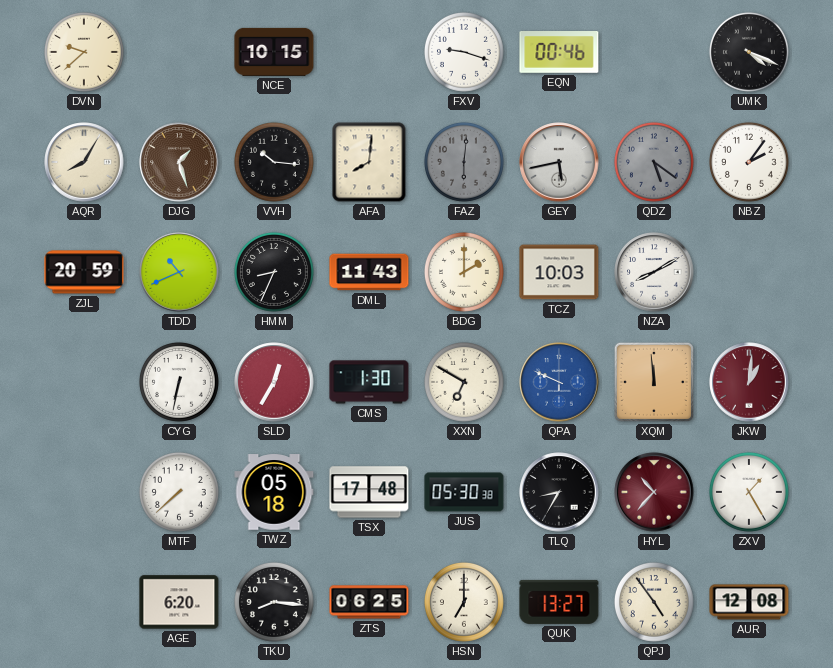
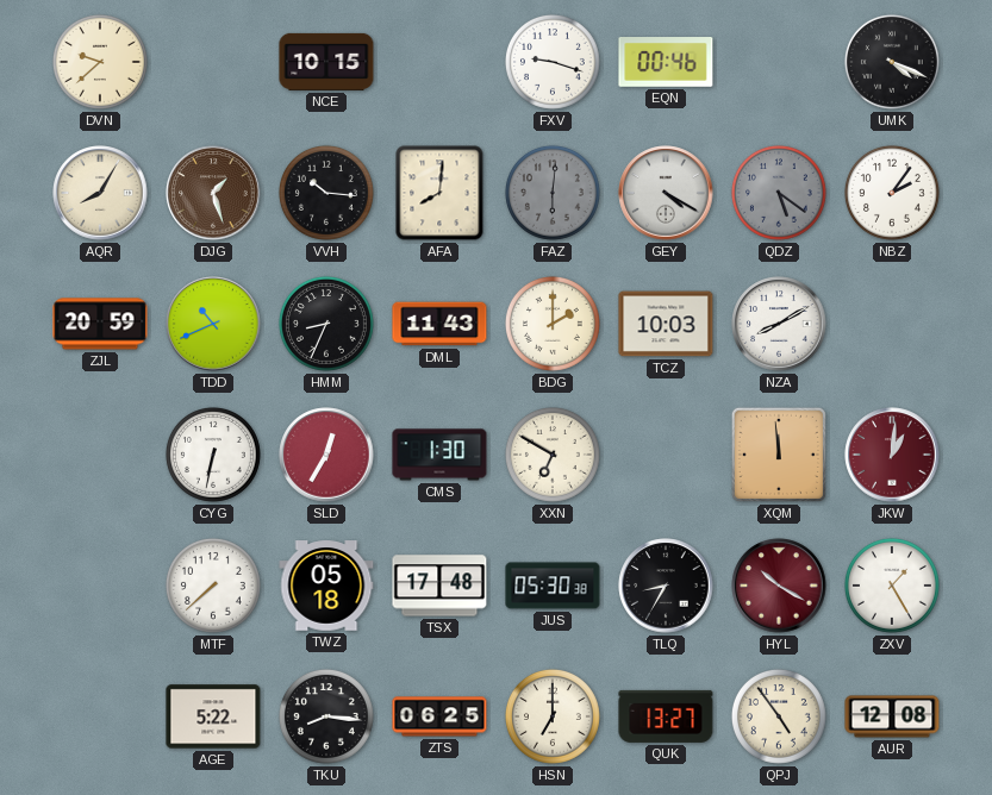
GEY: 5:43 -> 4:20 (666, 193)
QPA: 9:49 -> none (559, 382)
HYL: 10:37 -> 10:20 (779, 586)
AGE: 6:20 -> 5:22 (213, 716)
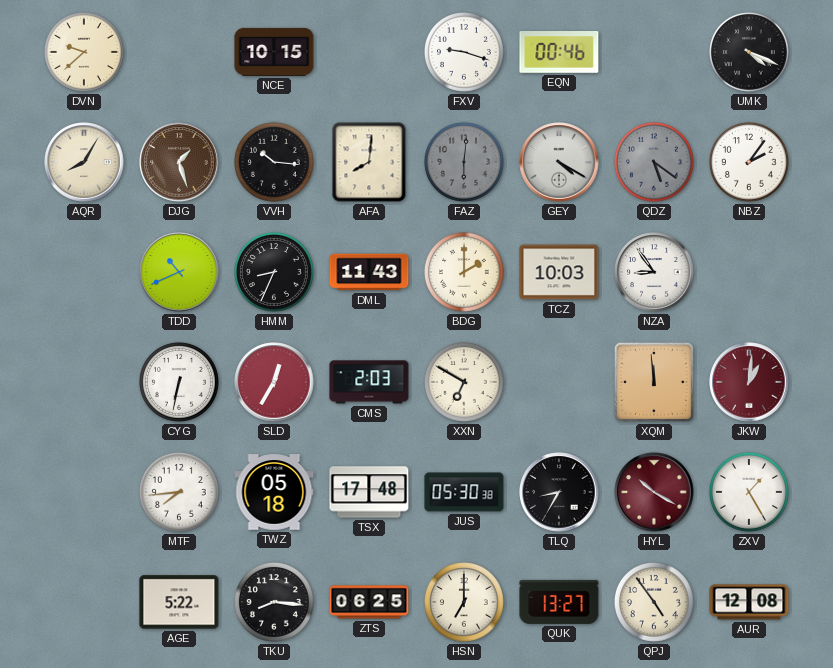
ZJL: 20:59 -> none (100, 324)
NZA: 8:10 -> 8:54 (654, 272)
CMS: 1:30 -> 2:03 (369, 382)
MTF: 7:38 -> 7:44 (179, 492)
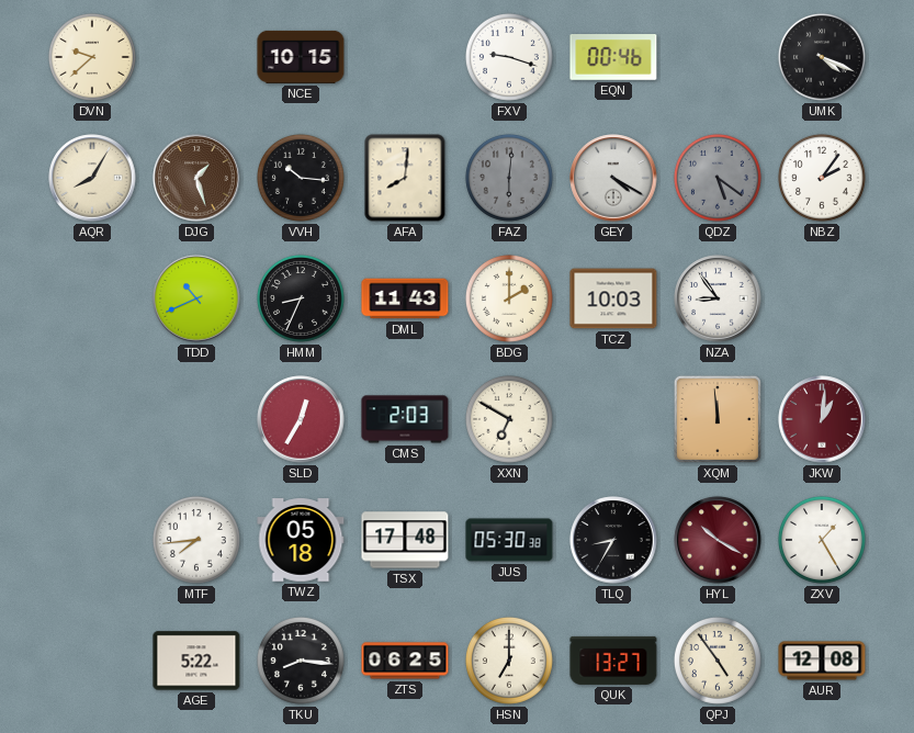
CYG: 6:32 -> none (179, 382)
